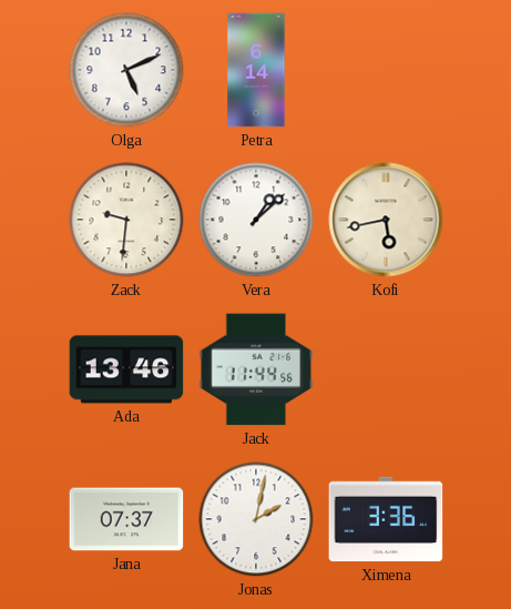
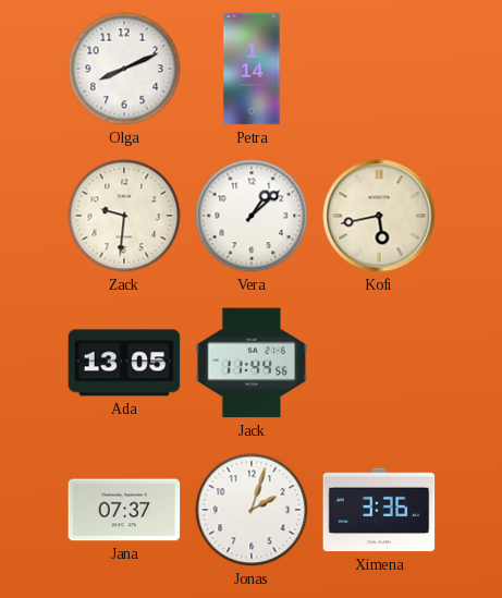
Olga: 5:11 -> 8:11 (124, 69)
Petra: 6:14 -> 1:14 (252, 69)
Ada: 13:46 -> 13:05 (124, 363)
Jonas: 2:02 -> 2:03 (252, 510)
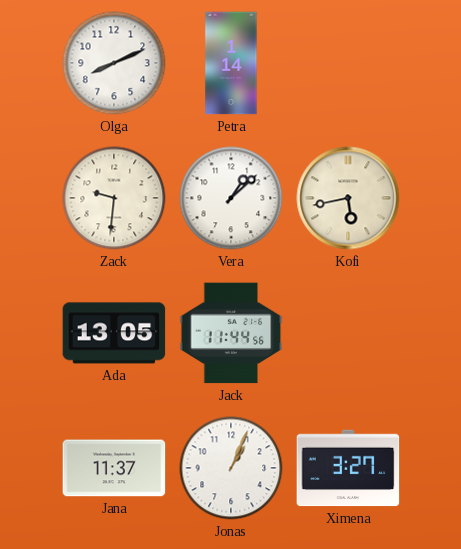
Jana: 07:37 -> 11:37 (114, 468)
Jonas: 2:03 -> 1:04 (231, 468)
Ximena: 3:36 -> 3:27 (348, 468)
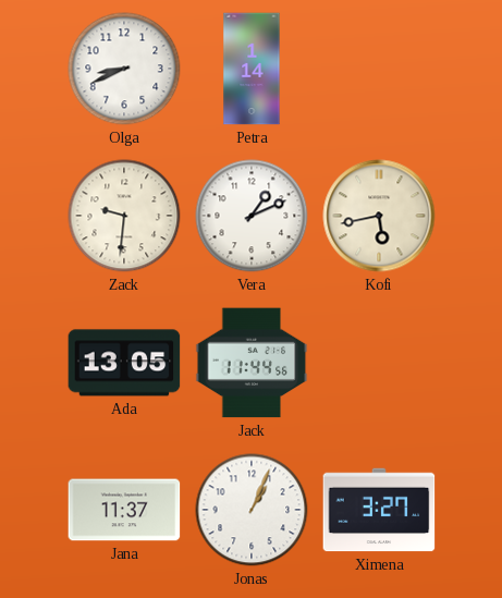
Olga: 8:11 -> 8:41 (124, 69)
Vera: 1:08 -> 1:11 (252, 216)
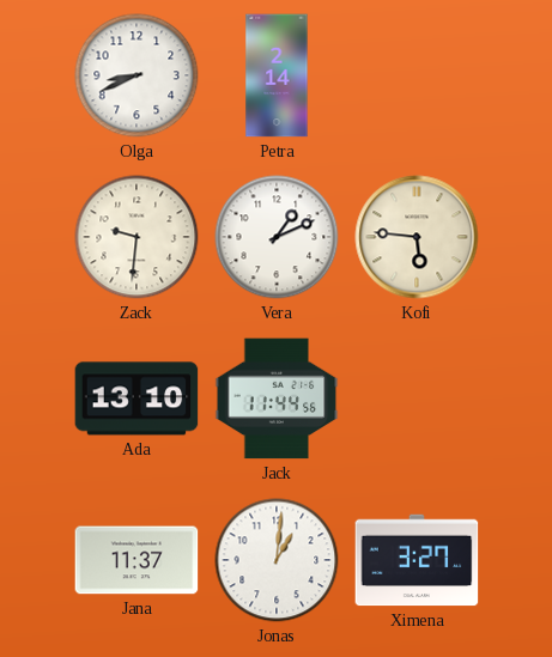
Petra: 1:14 -> 2:14 (277, 75)
Kofi: 5:43 -> 5:46 (417, 237)
Ada: 13:05 -> 13:10 (137, 399)
Jonas: 1:04 -> 1:01 (277, 560)
